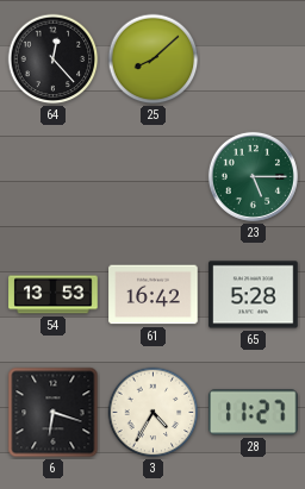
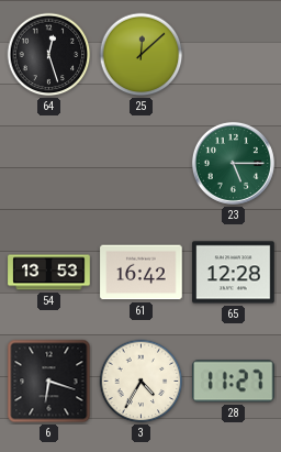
64: 12:23 -> 12:27 (49, 55)
25: 8:08 -> 12:08 (142, 55)
65: 5:28 -> 12:28 (234, 273)
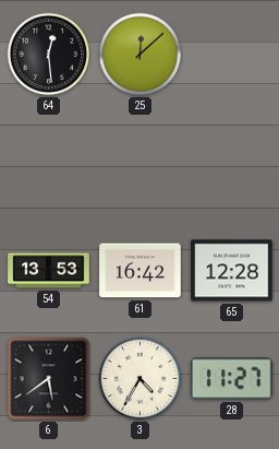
64: 12:27 -> 12:29 (49, 55)
23: 5:15 -> none (233, 163)
6: 6:18 -> 5:39 (49, 379)
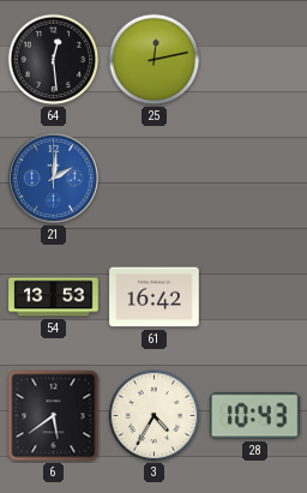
25: 12:08 -> 12:13 (155, 60)
21: none -> 2:01 (53, 178)
65: 12:28 -> none (232, 271)
28: 11:27 -> 10:43 (254, 416)
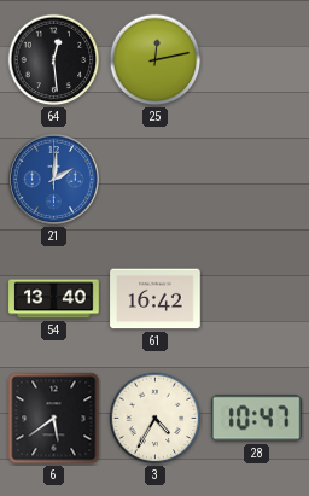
54: 13:53 -> 13:40 (54, 299)
28: 10:43 -> 10:47 (256, 419)
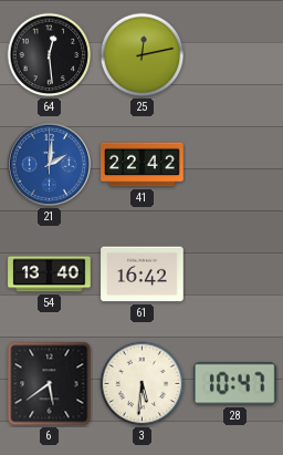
41: none -> 22:42 (143, 165)
3: 4:35 -> 5:31 (143, 384)
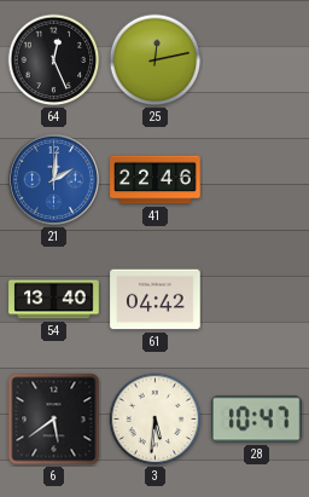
64: 12:29 -> 12:26 (54, 60)
41: 22:42 -> 22:46 (156, 180)
61: 16:42 -> 04:42 (156, 300)
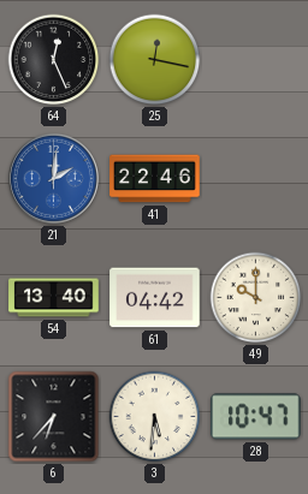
25: 12:13 -> 12:17 (155, 60)
49: none -> 10:00 (256, 298)
6: 5:39 -> 6:37 (54, 417)
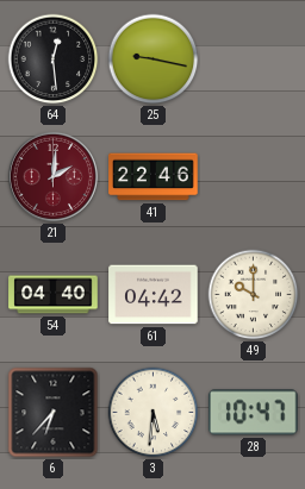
64: 12:26 -> 12:29 (54, 59)
25: 12:17 -> 9:17 (154, 59)
21 dial: blue -> burgundy (52, 176)
54: 13:40 -> 04:40 (54, 295)
